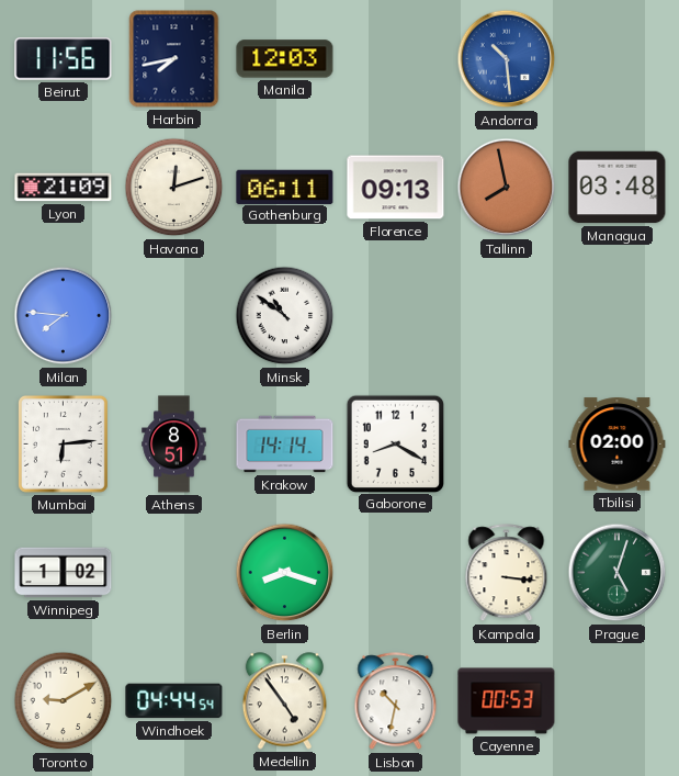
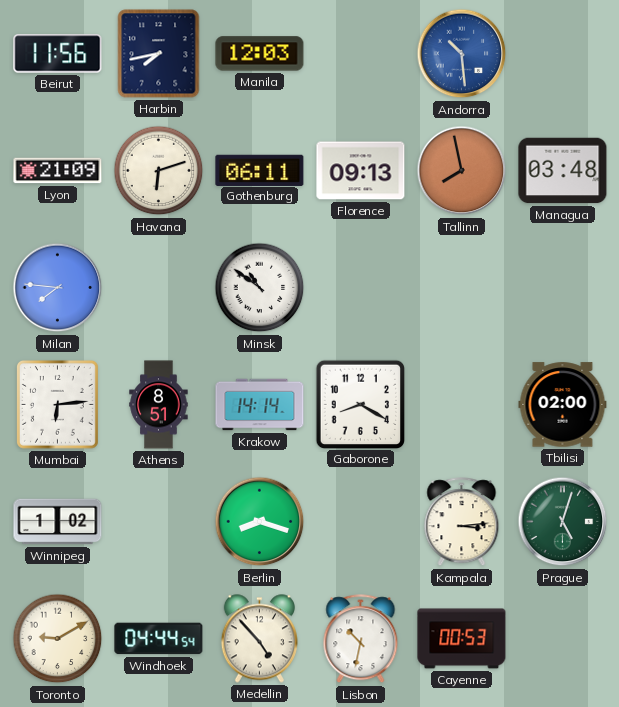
Havana: 12:12 -> 6:12 (159, 171)
Kampala: 3:16 -> 3:14 (462, 522)
Medellin: 4:54 -> 4:53 (259, 639)
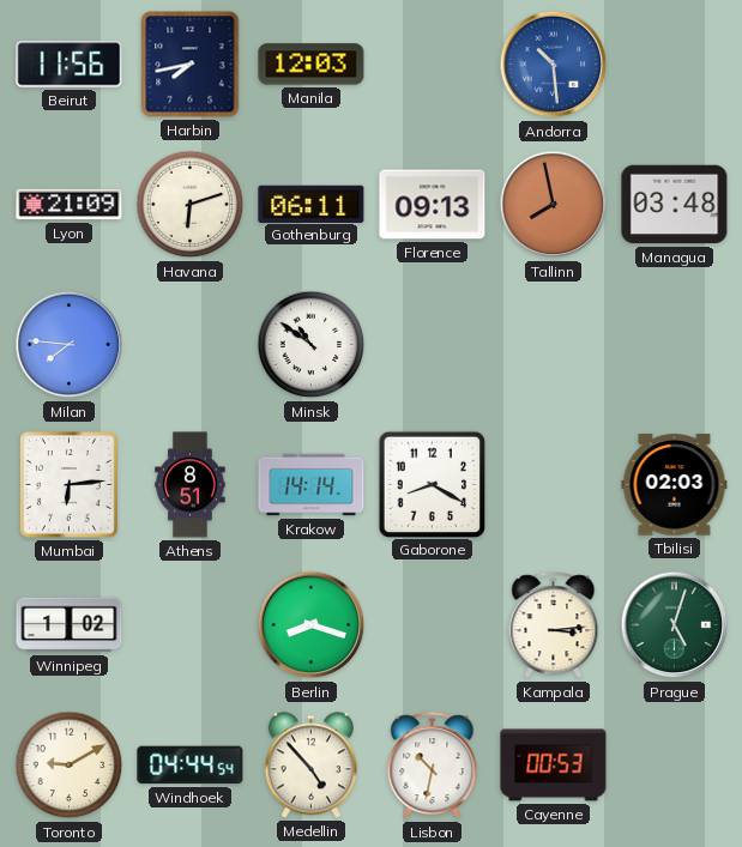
Tbilisi: 02:00 -> 02:03 (675, 485)
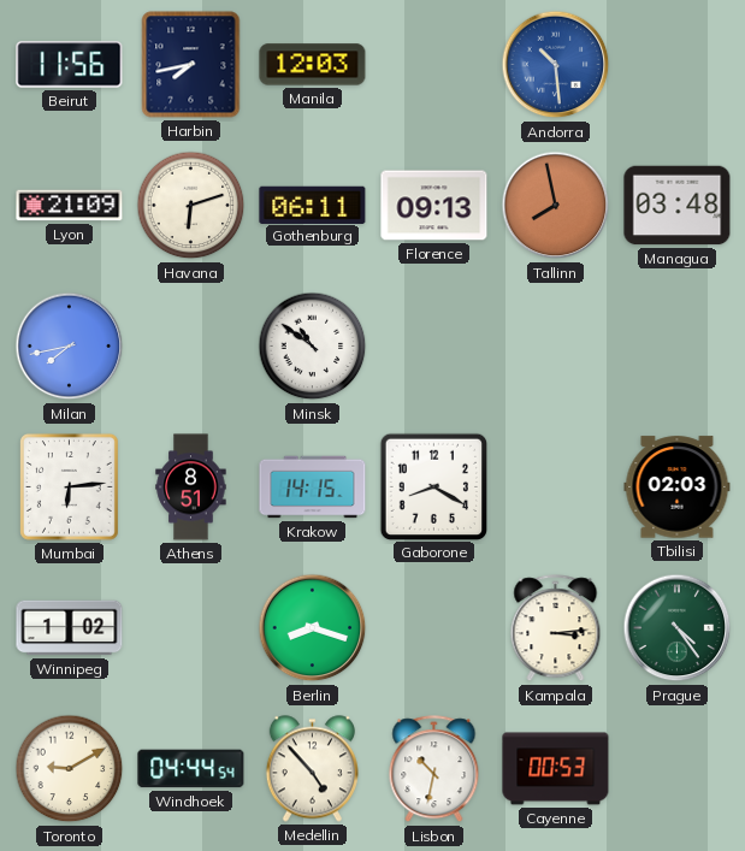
Milan: 7:46 -> 7:43 (70, 347)
Krakow: 14:14 -> 14:15 (313, 487)
Prague: 5:03 -> 4:24 (678, 628)
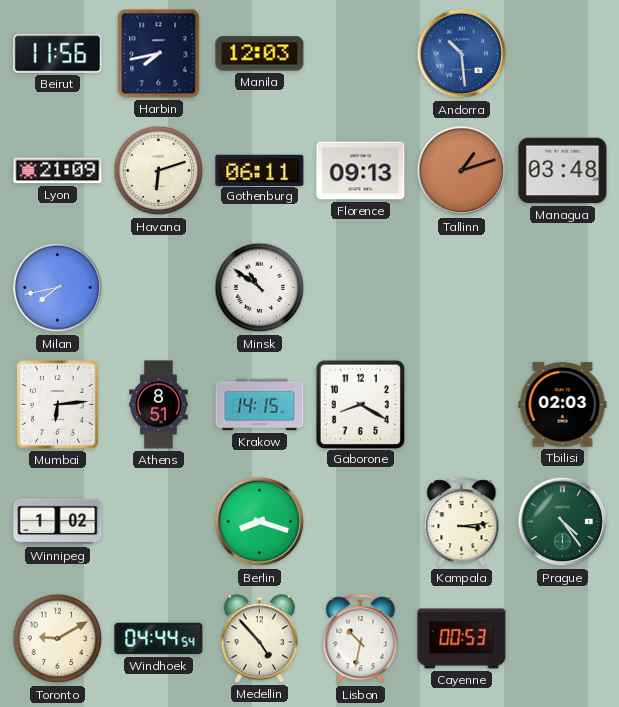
Tallinn: 7:58 -> 1:12 (462, 171)
